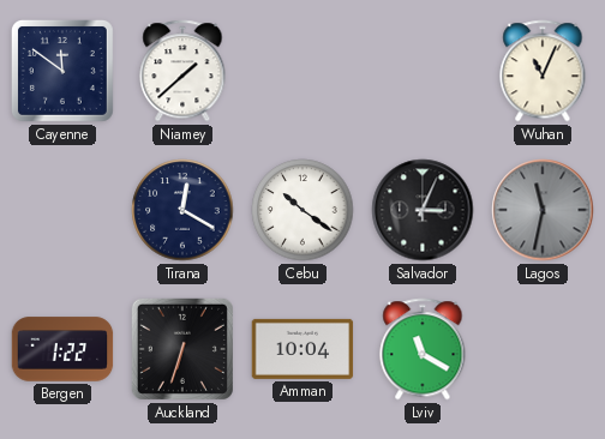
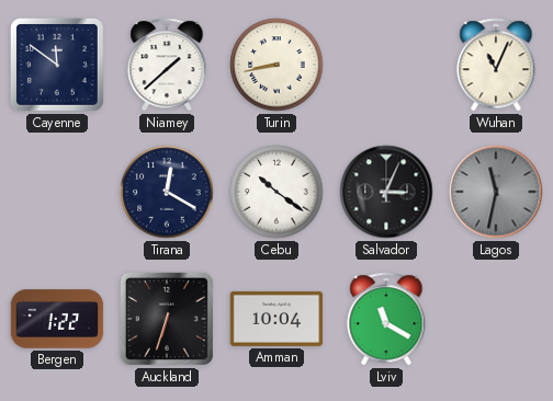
Turin: none -> 8:43 (276, 65)
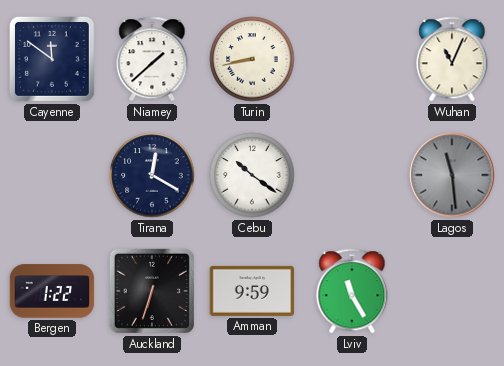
Salvador: 3:04 -> none (386, 192)
Lagos: 11:32 -> 11:29 (452, 175)
Amman: 10:04 -> 9:59 (252, 291)
Lviv: 11:20 -> 11:25 (352, 291)
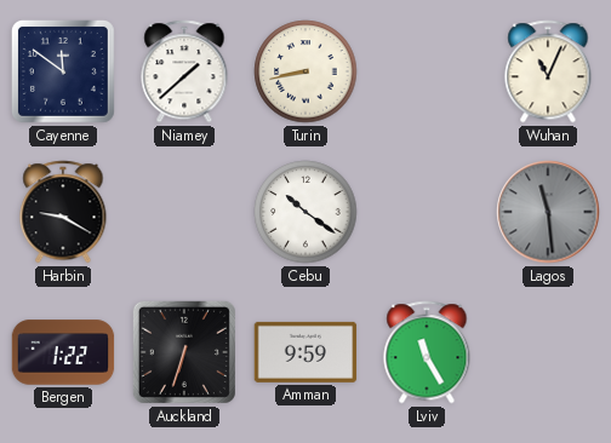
Harbin: none -> 9:20 (63, 212)
Tirana: 12:20 -> none (152, 175)
